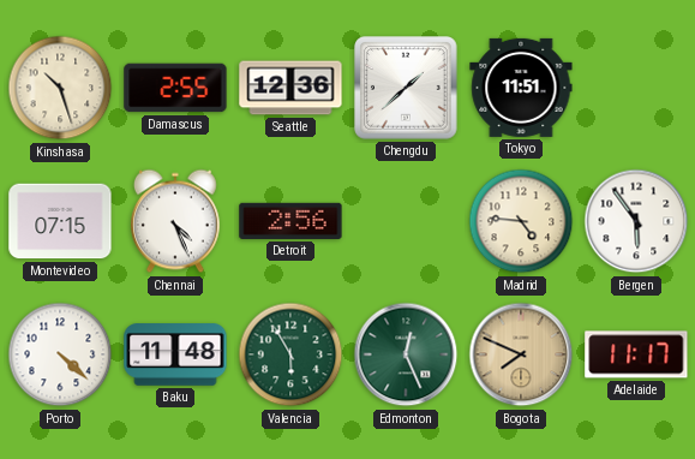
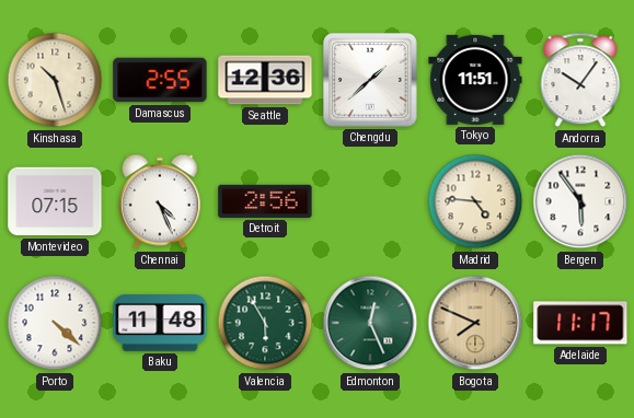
Andorra: none -> 10:06 (580, 80)
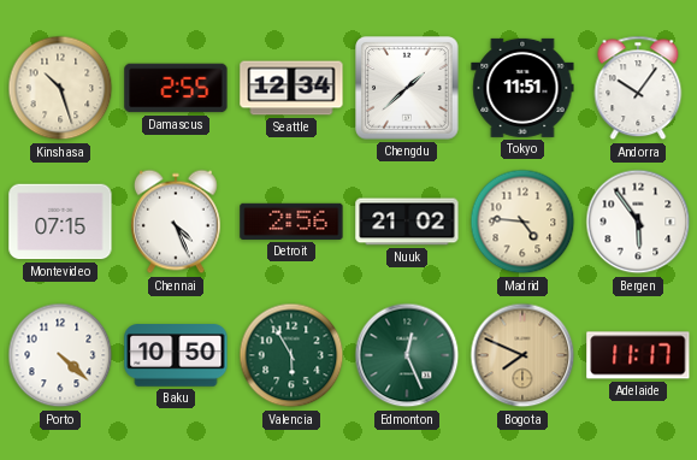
Seattle: 12:36 -> 12:34 (291, 88)
Nuuk: none -> 21:02 (407, 222)
Baku: 11:48 -> 10:50 (176, 355)
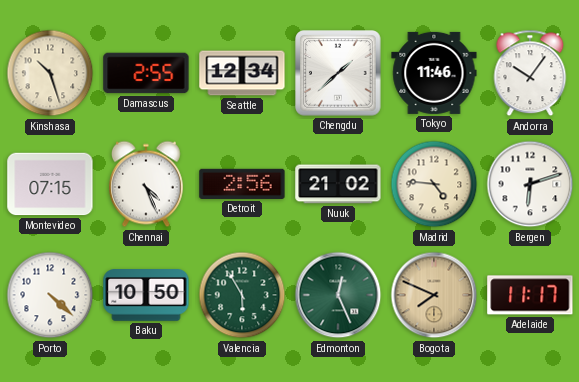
Tokyo: 11:51 -> 11:46 (434, 73)
Bergen: 5:54 -> 6:12 (530, 184)
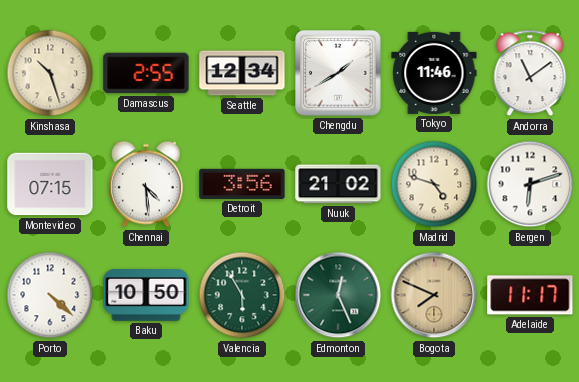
Chengdu: 1:38 -> 1:40 (338, 73)
Andorra: 10:06 -> 11:09 (530, 73)
Chennai: 4:26 -> 4:29 (146, 184)
Detroit: 2:56 -> 3:56 (242, 184)
Madrid: 4:46 -> 4:48 (434, 184)
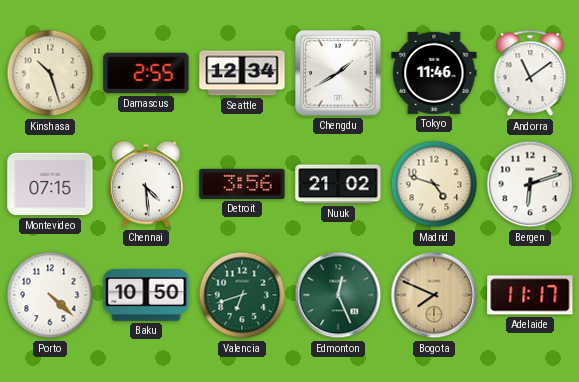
Valencia: 5:55 -> 6:42 (242, 295)
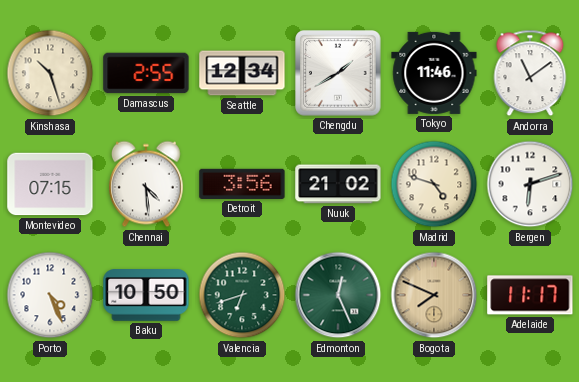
Porto: 4:22 -> 4:26 (50, 295)
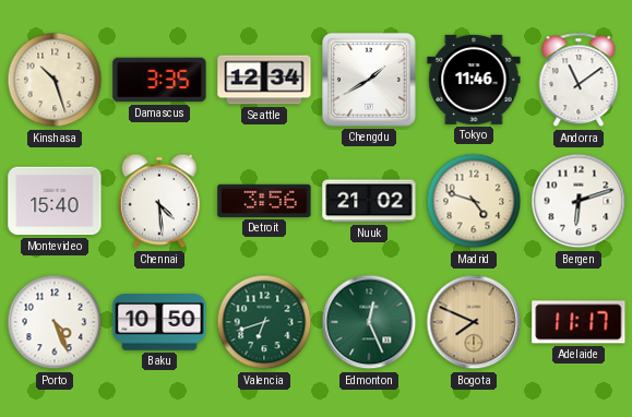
Damascus: 2:55 -> 3:35 (159, 80)
Montevideo: 07:15 -> 15:40 (55, 201)
